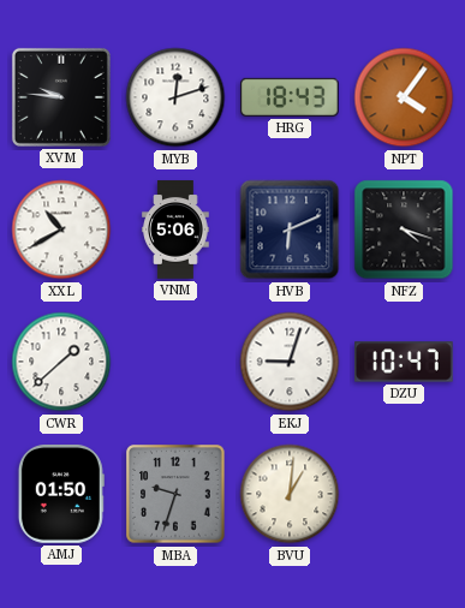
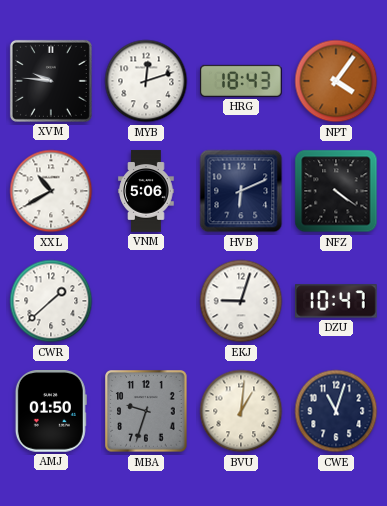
NFZ: 4:18 -> 4:21 (336, 191)
CWE: none -> 11:03 (336, 411)
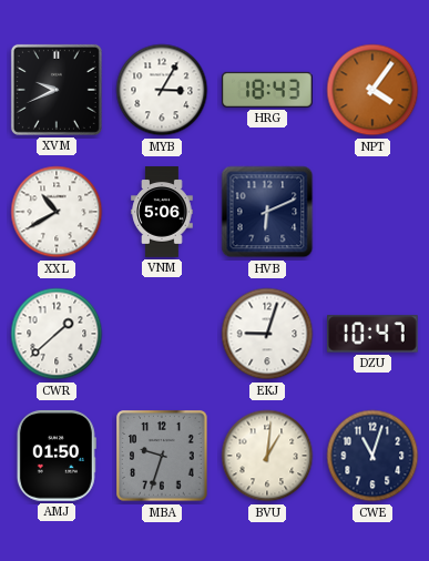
XVM: 9:46 -> 9:41 (57, 90)
MYB: 12:12 -> 3:05 (162, 90)
NFZ: 4:21 -> none (336, 191)
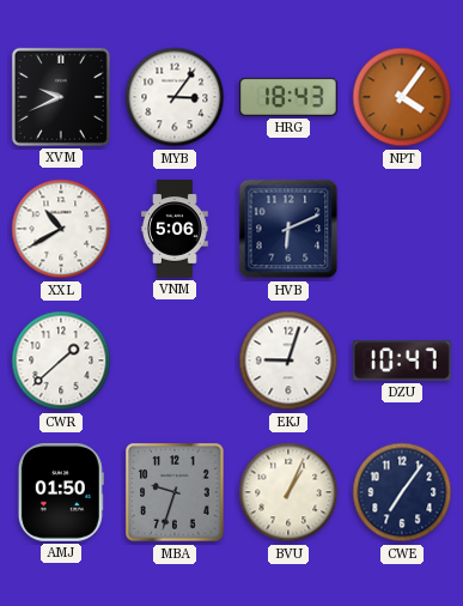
MYB: 3:05 -> 3:06 (175, 97)
BVU: 1:01 -> 1:04 (288, 492)
CWE: 11:03 -> 7:06 (402, 492)
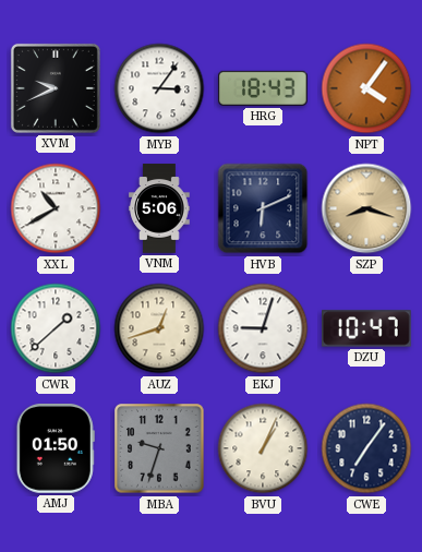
SZP: none -> 8:18 (366, 208)
AUZ: none -> 12:42 (159, 328)
